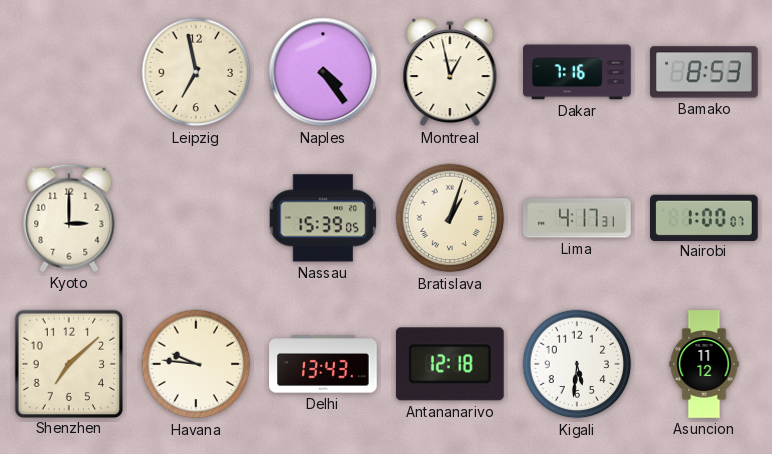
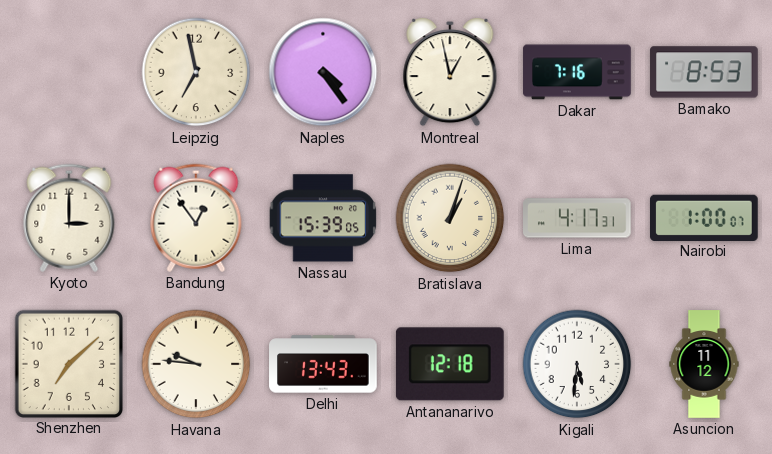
Bandung: none -> 12:54 (196, 218)
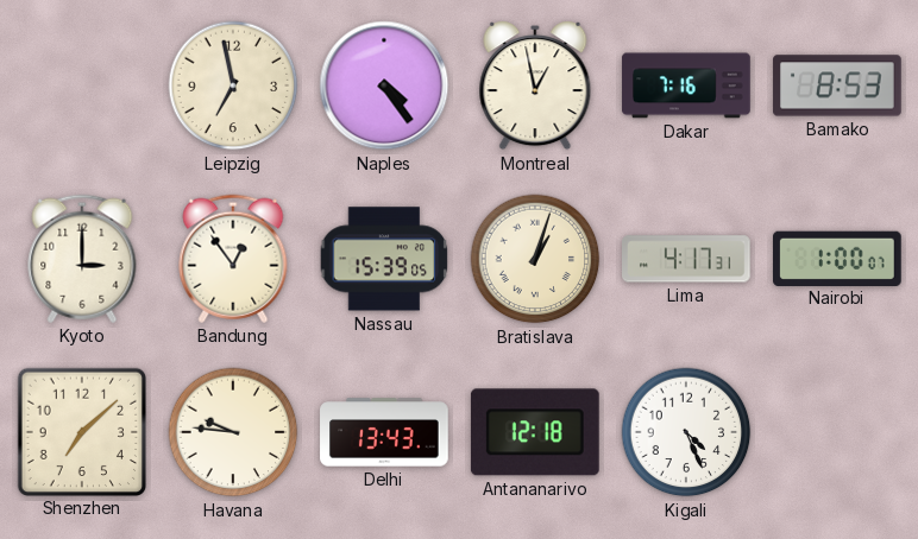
Kigali: 5:31 -> 4:26 (686, 432)
Asuncion: 11:12 -> none (704, 364)
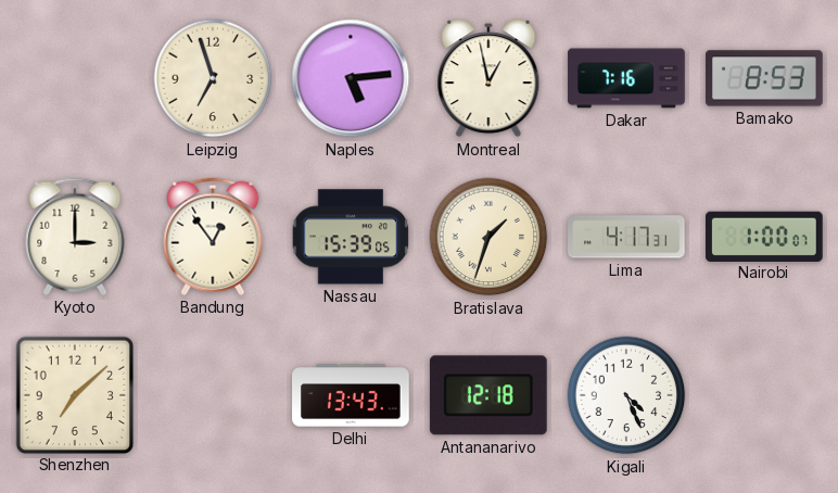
Leipzig: 6:58 -> 6:57 (213, 78)
Naples: 4:24 -> 5:14 (351, 78)
Bratislava: 1:03 -> 1:33 (488, 237)
Havana: 9:46 -> none (233, 432)
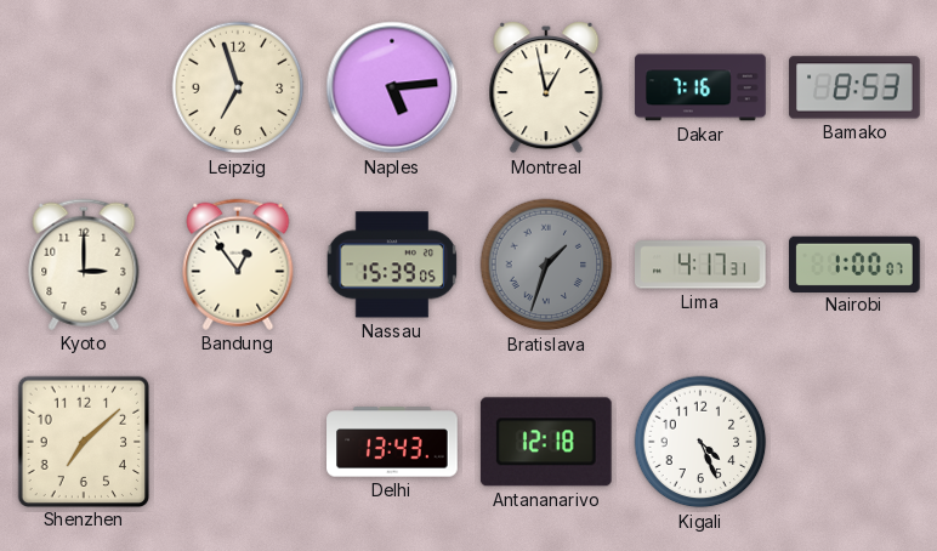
Bratislava dial: cream -> grey (546, 265)
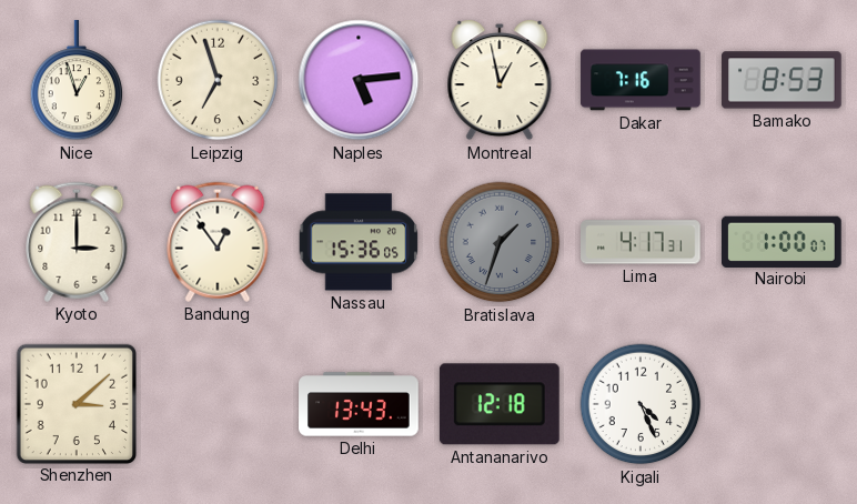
Nice: none -> 12:57 (77, 81)
Nassau: 15:39 -> 15:36 (359, 242)
Shenzhen: 7:08 -> 3:08 (75, 403)
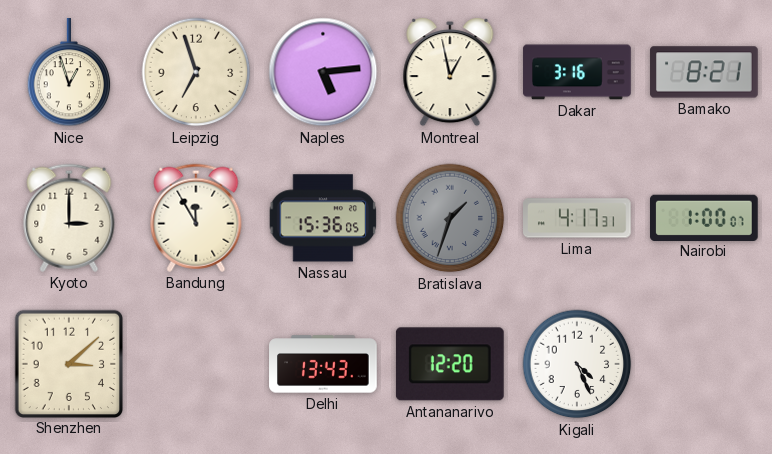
Dakar: 7:16 -> 3:16 (577, 72)
Bamako: 8:53 -> 8:21 (704, 72)
Bandung: 12:54 -> 11:55 (196, 218)
Antananarivo: 12:18 -> 12:20 (450, 364)
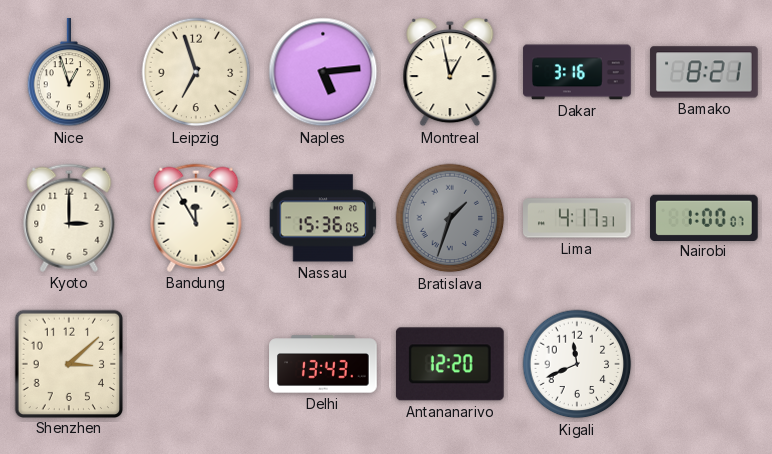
Kigali: 4:26 -> 11:41 (577, 364)
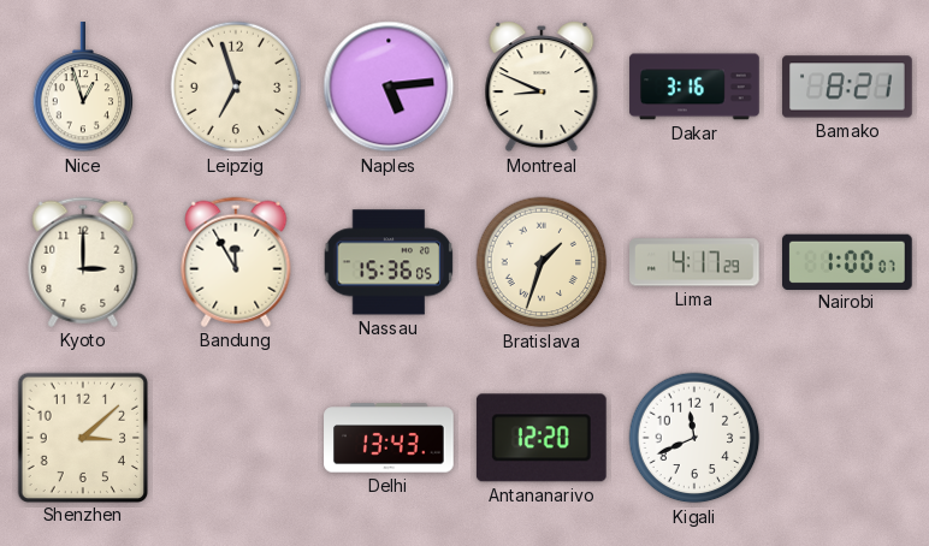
Montreal: 12:58 -> 8:49 (542, 87)
Bratislava dial: grey -> cream (542, 262)
Lima: 4:17:31 -> 4:17:29 (696, 262)
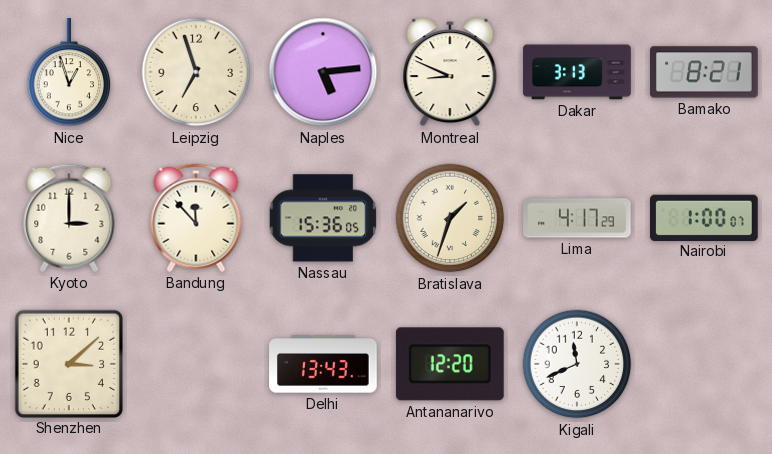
Dakar: 3:16 -> 3:13 (577, 72)
Bandung: 11:55 -> 11:53 (196, 218)
